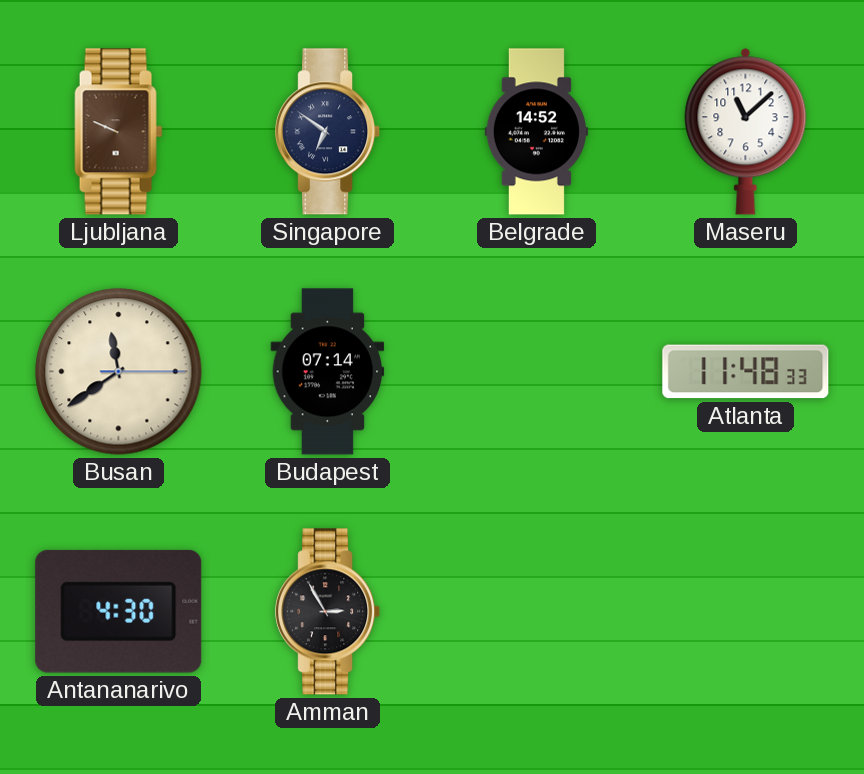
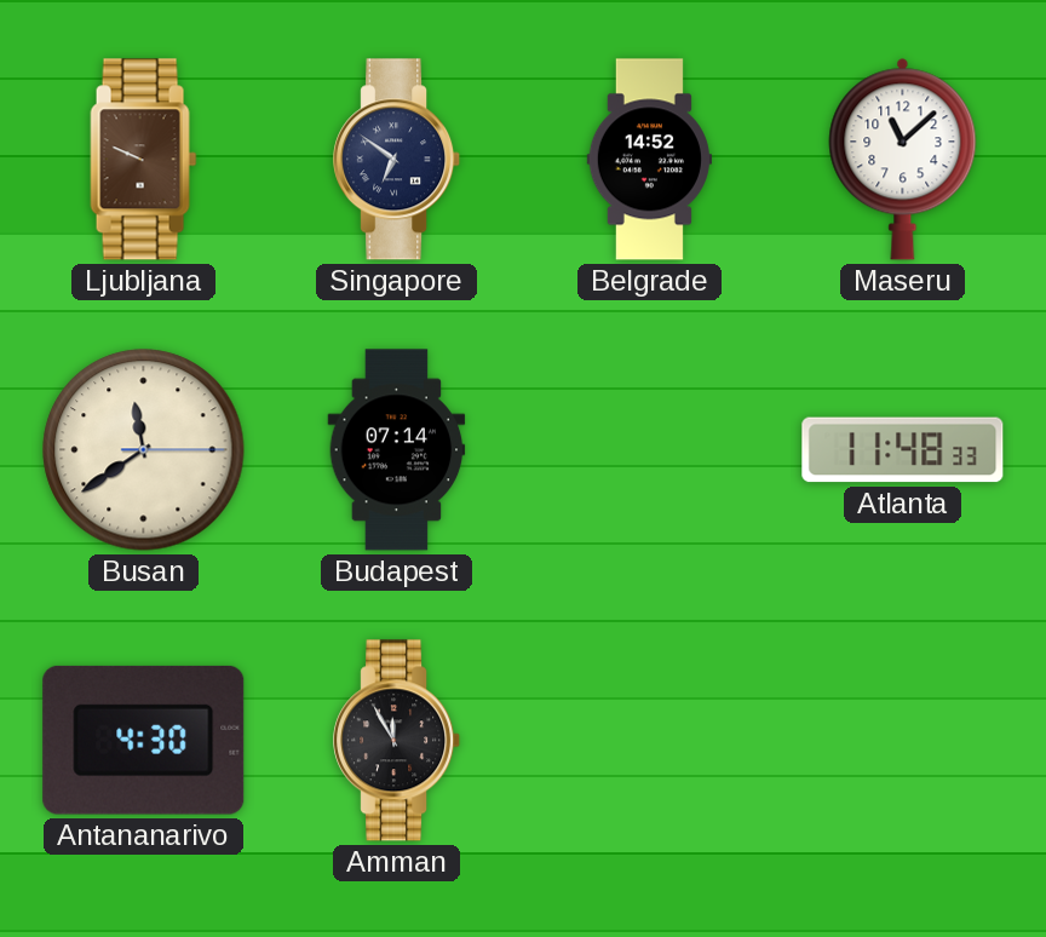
Amman: 2:55 -> 11:55 (397, 741)
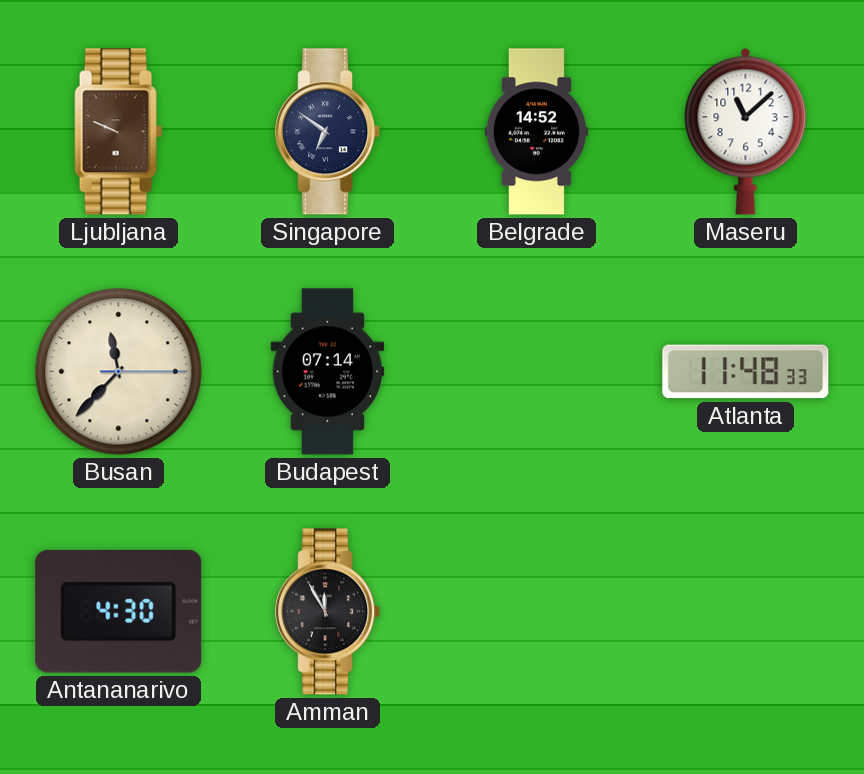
Busan: 11:39 -> 11:37 (119, 372)
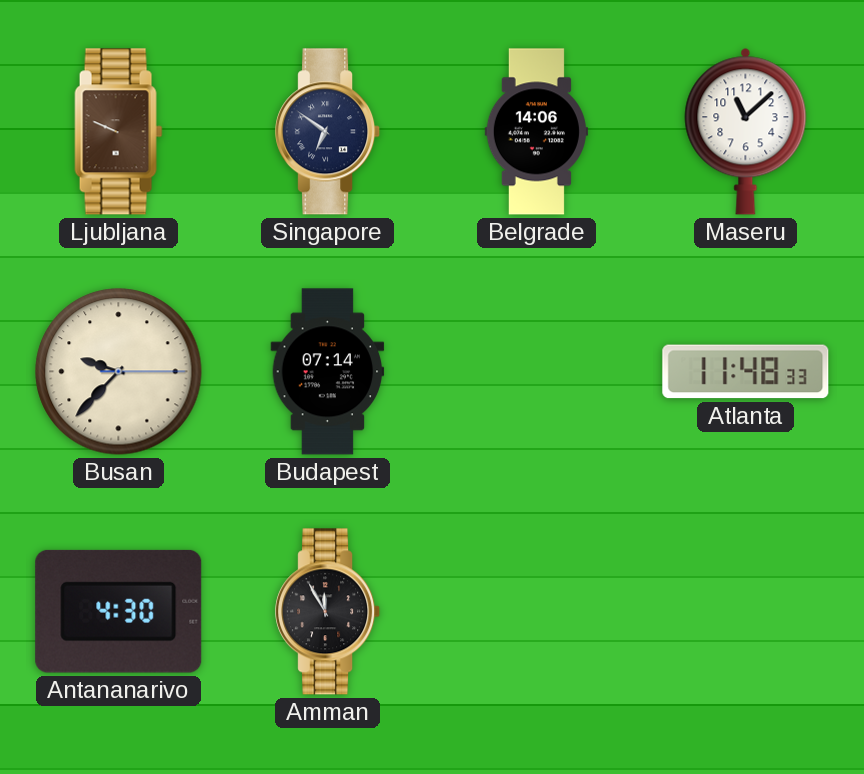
Belgrade: 14:52 -> 14:06 (536, 132)
Busan: 11:37 -> 9:37 (119, 372)
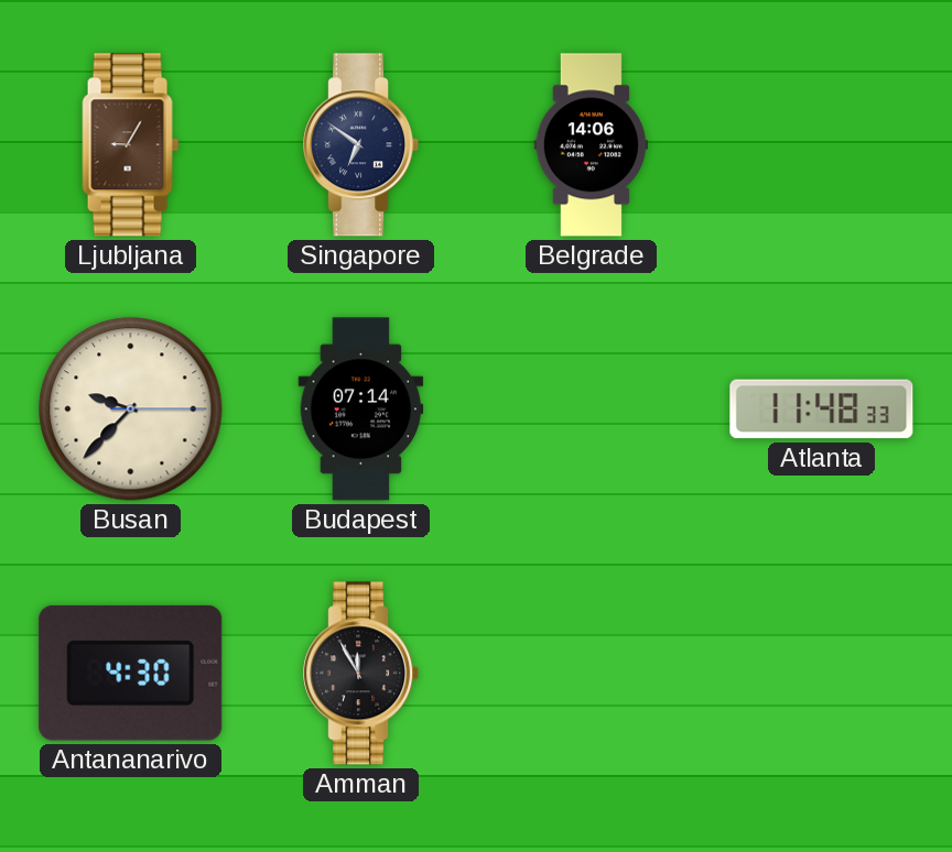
Ljubljana: 9:49 -> 9:05 (131, 145)
Maseru: 11:08 -> none (746, 131)
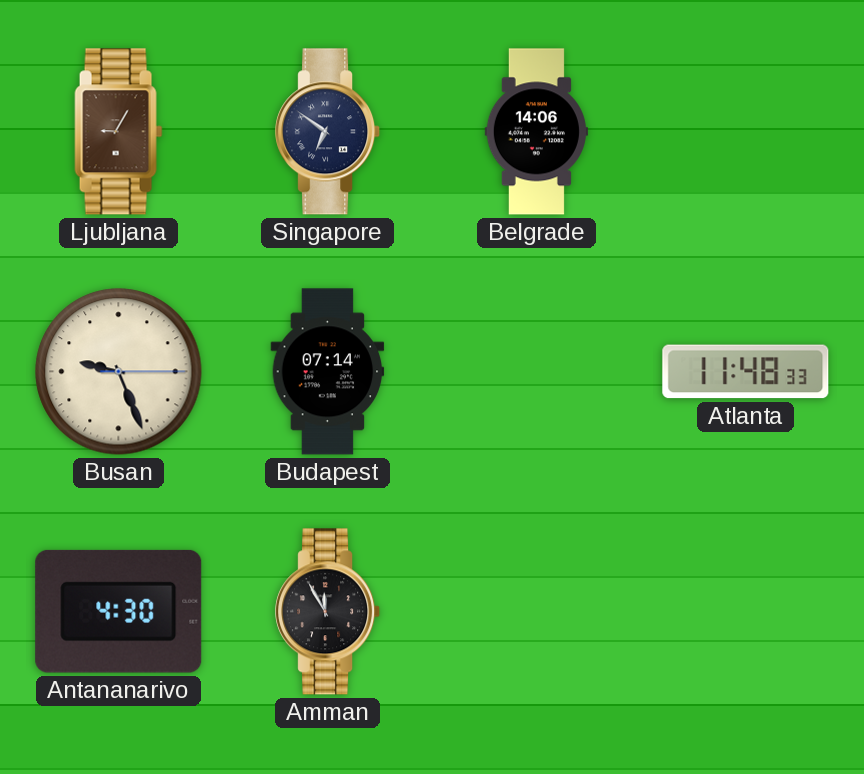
Busan: 9:37 -> 9:26 (119, 372)
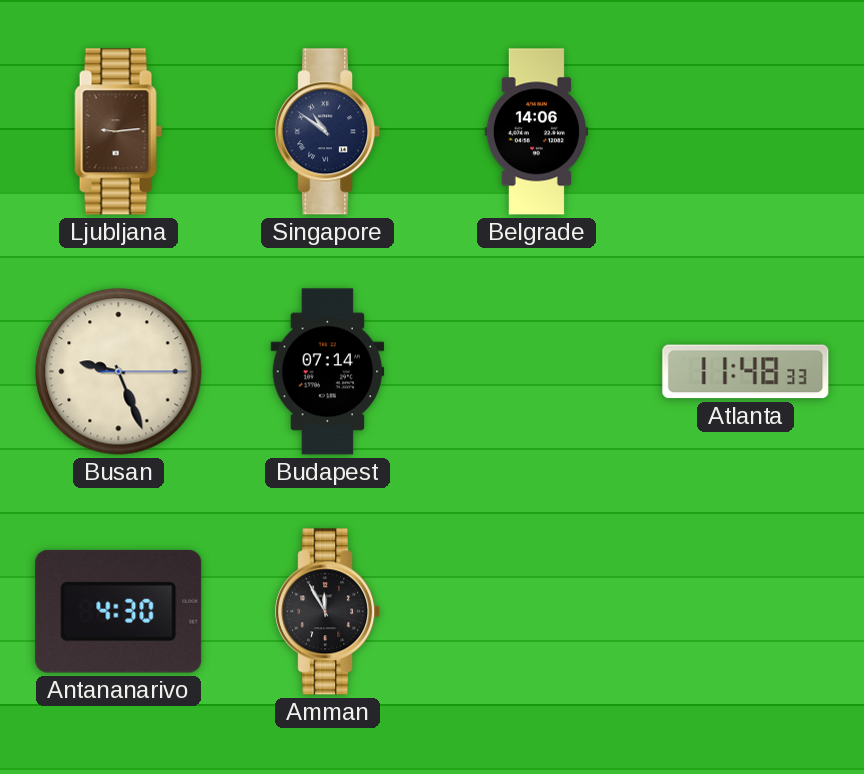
Ljubljana: 9:05 -> 9:14 (119, 132)
Singapore: 6:51 -> 10:51 (328, 132)
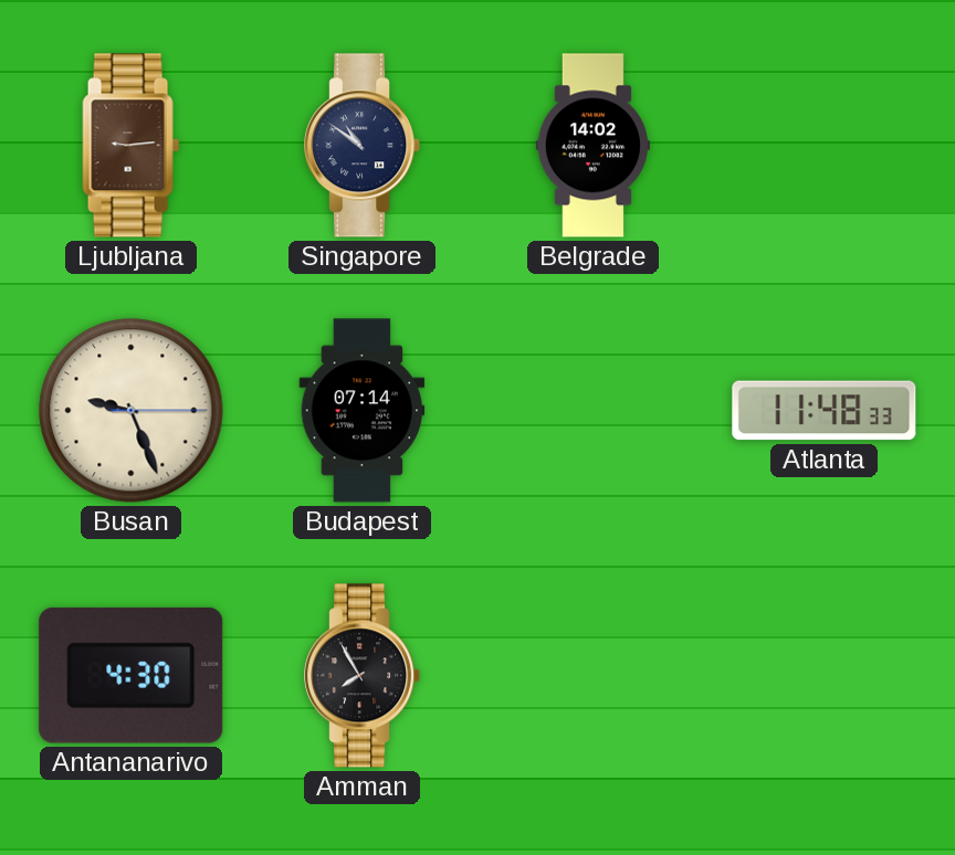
Belgrade: 14:06 -> 14:02 (592, 146)
Amman: 11:55 -> 7:55 (363, 676)
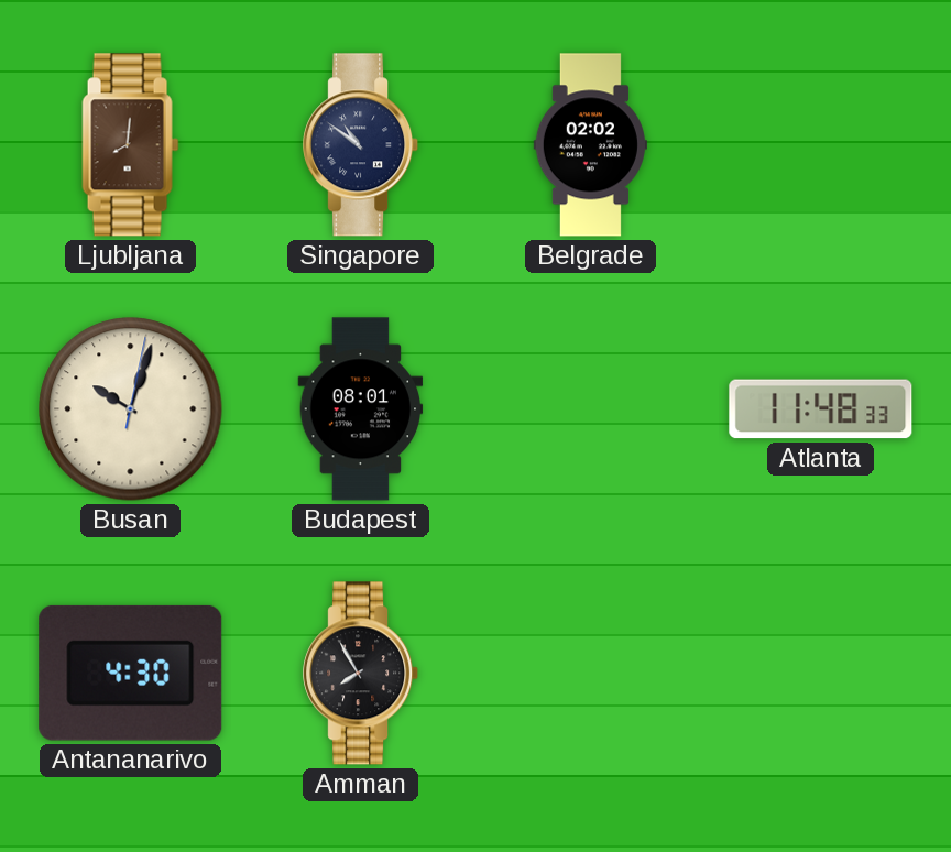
Ljubljana: 9:14 -> 8:01 (131, 145)
Belgrade: 14:02 -> 02:02 (590, 145)
Busan: 9:26 -> 10:03 (131, 409)
Budapest: 07:14 -> 08:01 (361, 409)
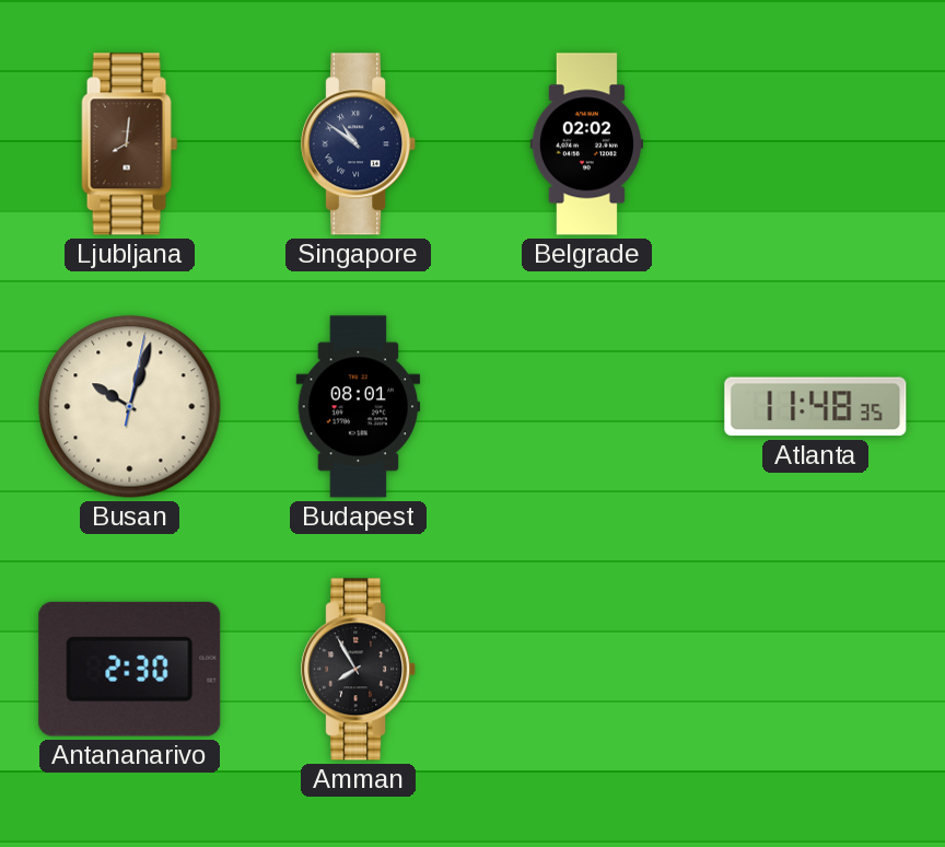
Atlanta: 11:48:33 -> 11:48:35 (816, 407)
Antananarivo: 4:30 -> 2:30 (130, 669)
